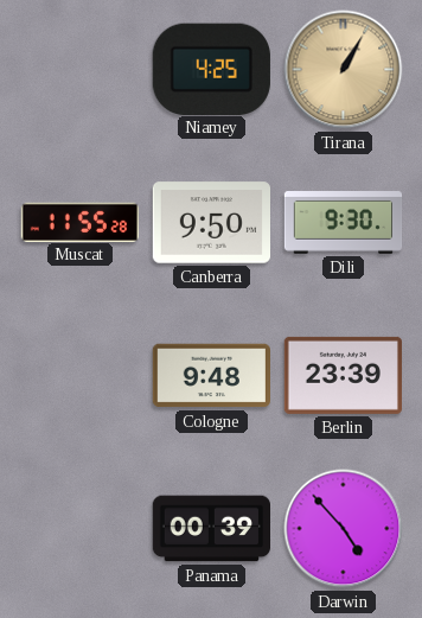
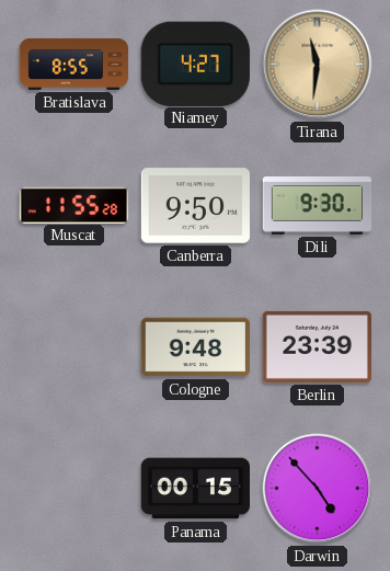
Bratislava: none -> 8:55 (74, 64)
Niamey: 4:25 -> 4:27 (195, 64)
Tirana: 1:05 -> 11:31 (318, 65)
Panama: 00:39 -> 00:15 (195, 489)
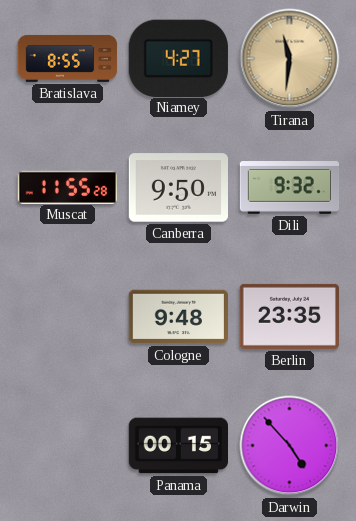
Dili: 9:30 -> 9:32 (290, 188)
Berlin: 23:39 -> 23:35 (289, 316)
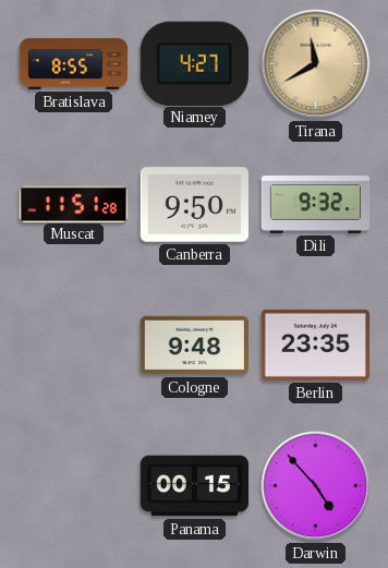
Tirana: 11:31 -> 11:40 (316, 64)
Muscat: 11:55 -> 11:51 (73, 204)
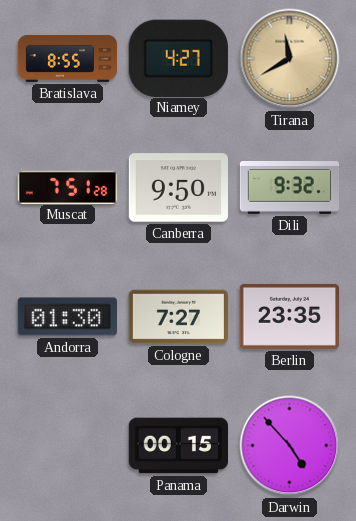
Muscat: 11:51 -> 7:51 (67, 187)
Andorra: none -> 01:30 (67, 317)
Cologne: 9:48 -> 7:27 (178, 317)
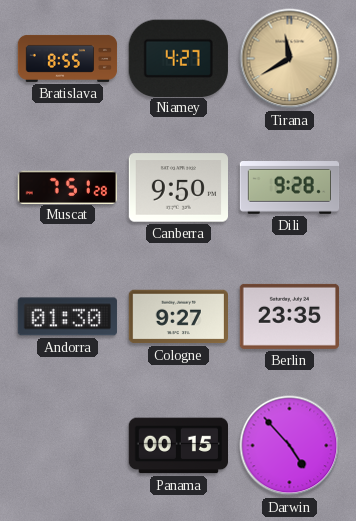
Dili: 9:32 -> 9:28 (290, 188)
Cologne: 7:27 -> 9:27 (178, 317)
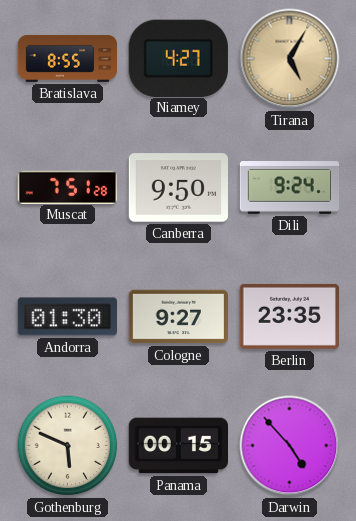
Tirana: 11:40 -> 5:05 (290, 59)
Dili: 9:28 -> 9:24 (290, 188)
Gothenburg: none -> 5:49 (68, 446)
